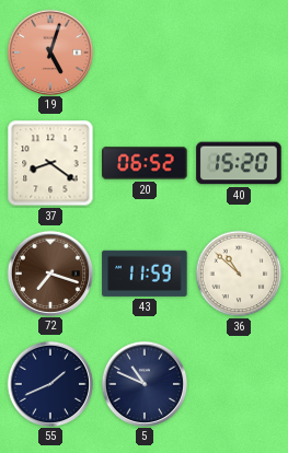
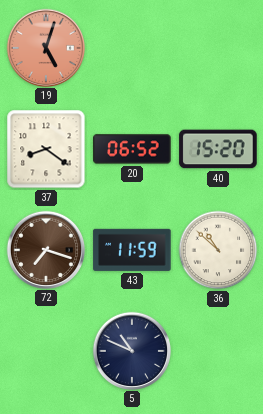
55: 1:41 -> none (49, 383)
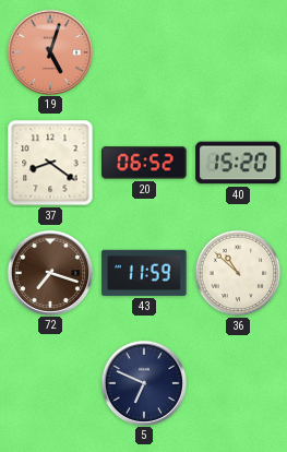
5: 10:49 -> 6:49 (143, 382)
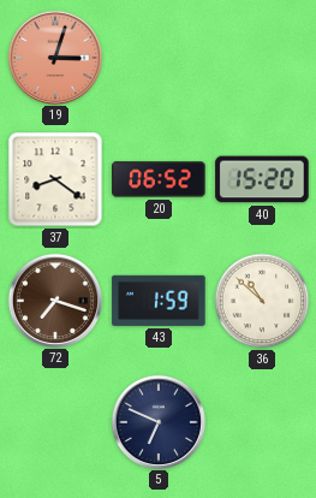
19: 5:03 -> 3:03 (54, 57)
43: 11:59 -> 1:59 (159, 301)
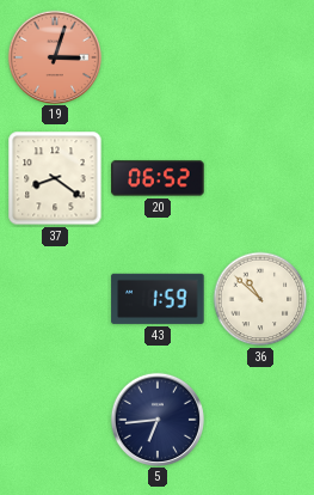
40: 15:20 -> none (262, 179)
72: 7:18 -> none (54, 300)
5: 6:49 -> 6:44 (156, 418)
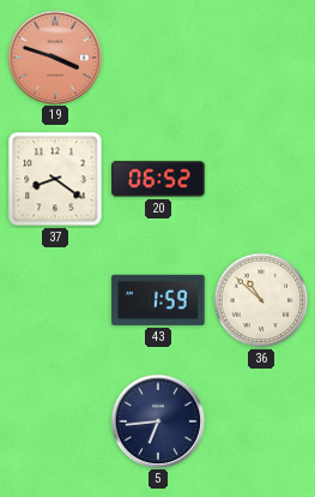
19: 3:03 -> 3:48 (54, 56)
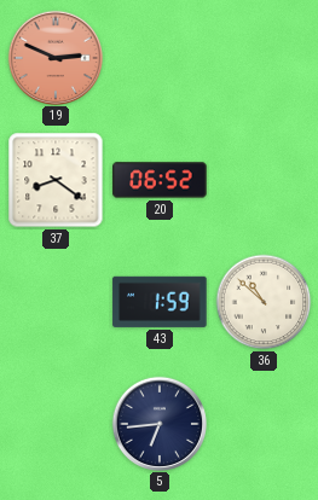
19: 3:48 -> 2:49 (54, 57)
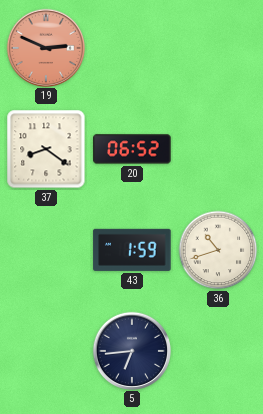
36: 10:52 -> 10:42 (218, 250)
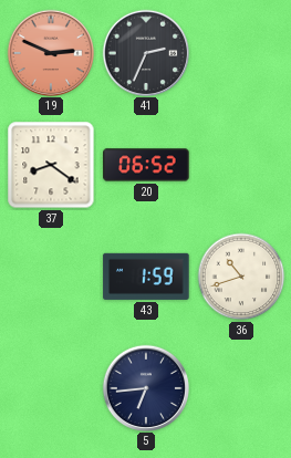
41: none -> 2:34 (145, 52)
